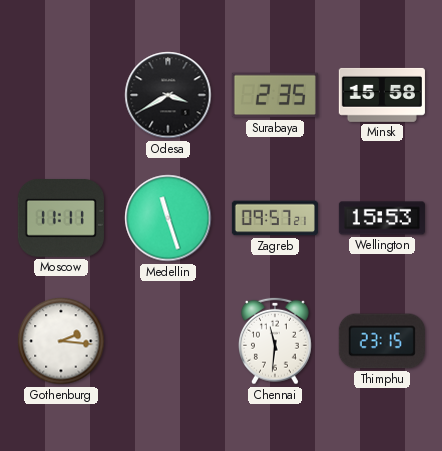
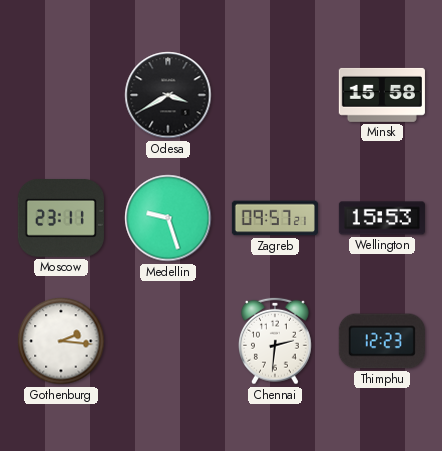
Surabaya: 2:35 -> none (275, 95)
Moscow: 11:11 -> 23:11 (61, 219)
Medellin: 11:27 -> 9:27 (168, 218)
Chennai: 11:31 -> 2:31 (276, 341)
Thimphu: 23:15 -> 12:23 (382, 341)
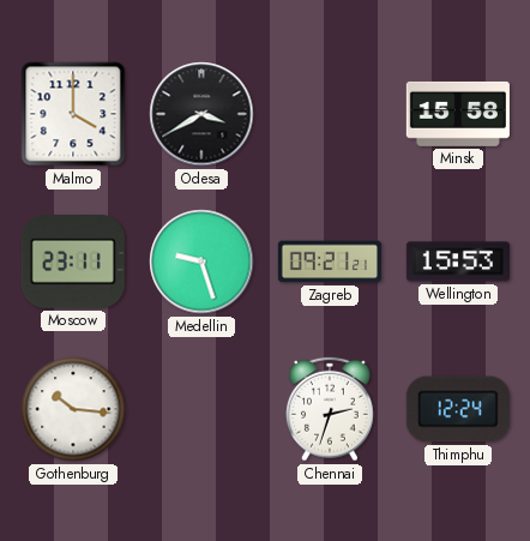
Malmo: none -> 4:00 (73, 114)
Zagreb: 09:57 -> 09:21 (330, 262)
Gothenburg: 2:16 -> 10:16 (73, 409)
Chennai: 2:31 -> 2:33 (331, 409)
Thimphu: 12:23 -> 12:24 (458, 409)
